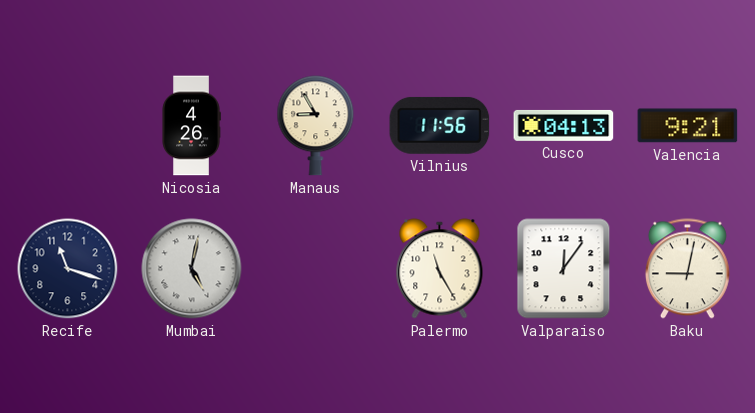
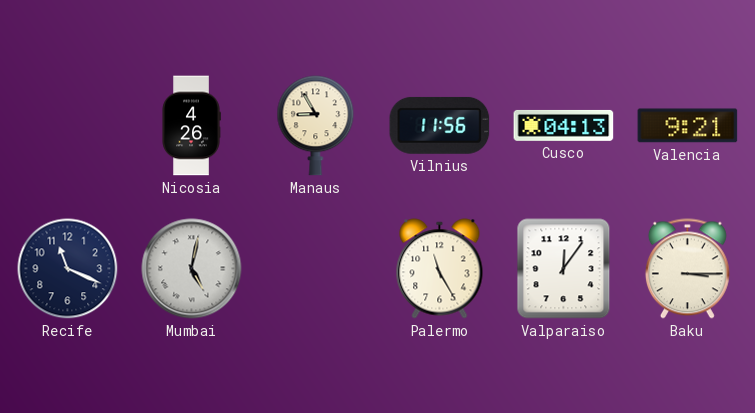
Recife: 11:18 -> 11:19 (68, 269)
Baku: 9:02 -> 3:15 (687, 269)
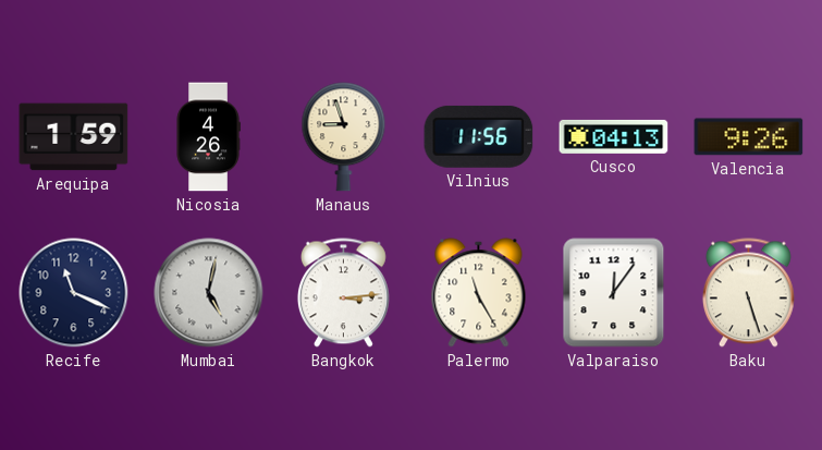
Arequipa: none -> 1:59 (74, 137)
Manaus: 8:55 -> 8:57 (344, 137)
Valencia: 9:21 -> 9:26 (749, 137)
Bangkok: none -> 3:14 (343, 293)
Baku: 3:15 -> 5:27 (748, 293)
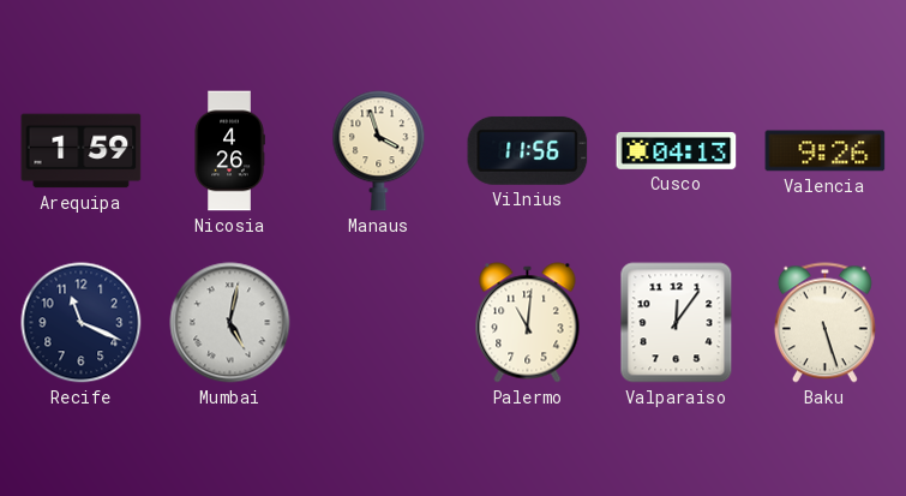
Manaus: 8:57 -> 3:57 (379, 151)
Bangkok: 3:14 -> none (343, 293)
Palermo: 11:25 -> 11:01 (528, 323)
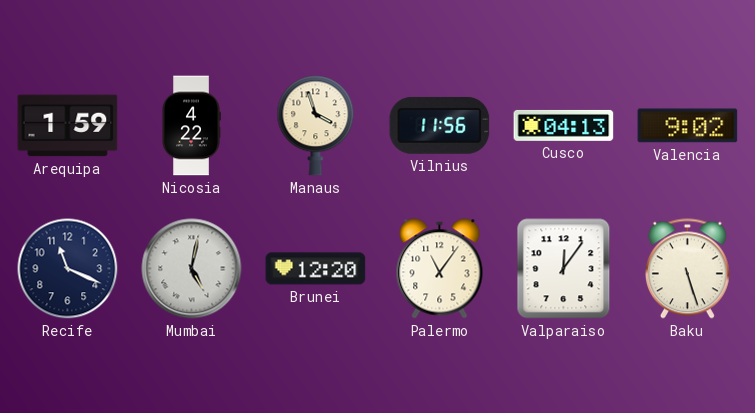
Nicosia: 4:26 -> 4:22 (191, 126)
Valencia: 9:26 -> 9:02 (688, 126)
Brunei: none -> 12:20 (316, 269)
Palermo: 11:01 -> 11:06 (440, 269)
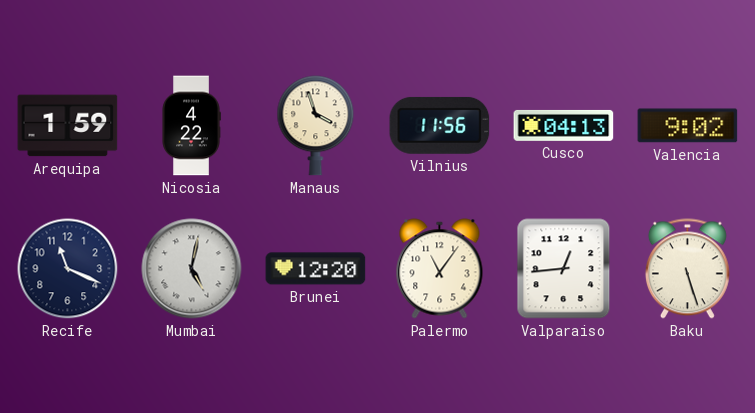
Valparaiso: 12:06 -> 12:44 (564, 269)
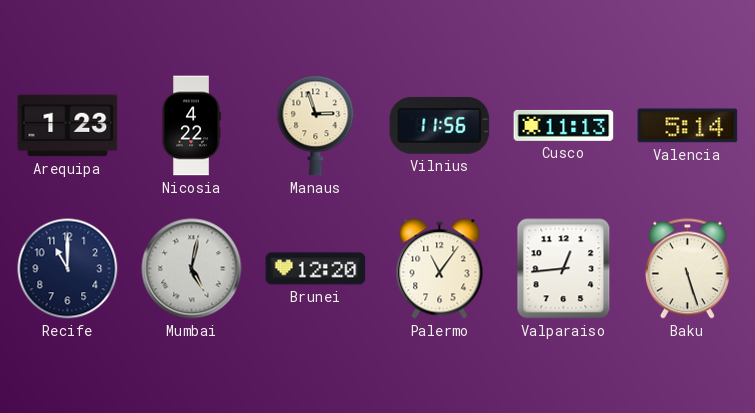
Arequipa: 1:59 -> 1:23 (68, 126)
Manaus: 3:57 -> 2:57 (316, 126)
Cusco: 04:13 -> 11:13 (564, 125)
Valencia: 9:02 -> 5:14 (688, 126)
Recife: 11:19 -> 11:00 (68, 269)
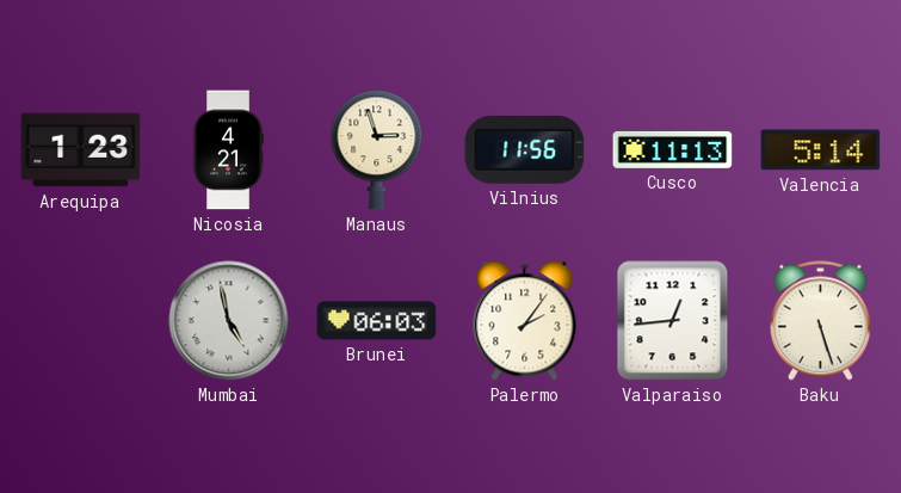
Nicosia: 4:22 -> 4:21 (228, 150)
Recife: 11:00 -> none (68, 269)
Mumbai: 5:02 -> 4:58 (229, 321)
Brunei: 12:20 -> 06:03 (377, 321)
Palermo: 11:06 -> 2:06 (525, 321)
